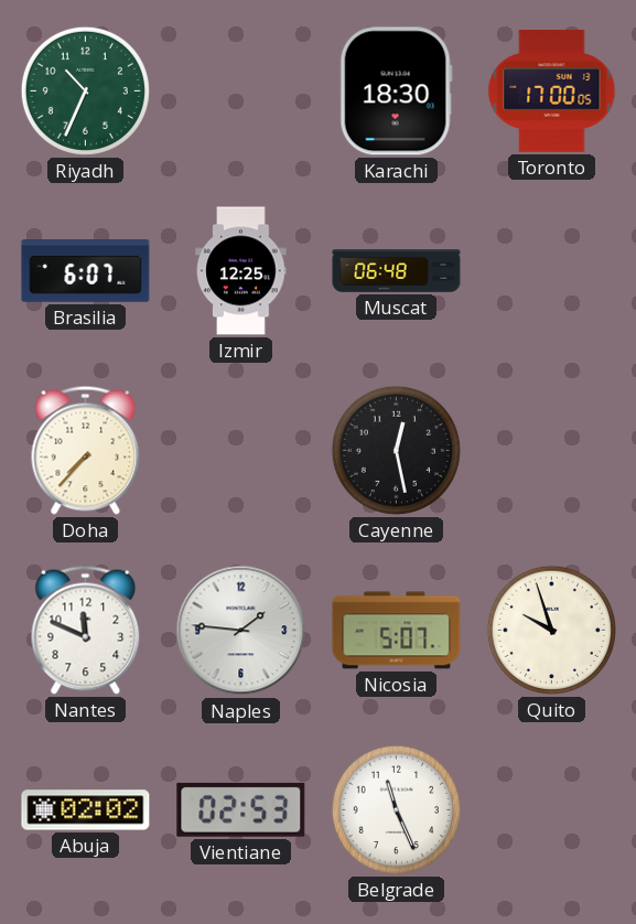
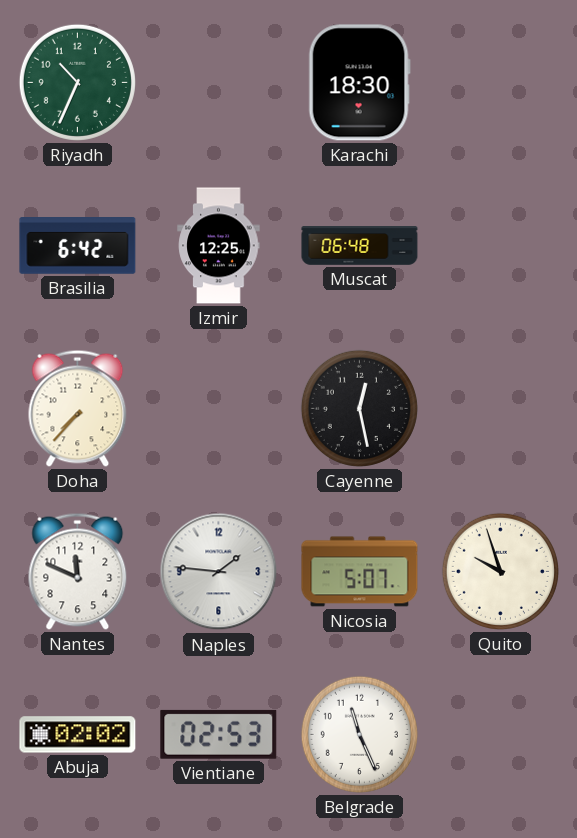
Toronto: 17:00 -> none (552, 90)
Brasilia: 6:07 -> 6:42 (78, 246)
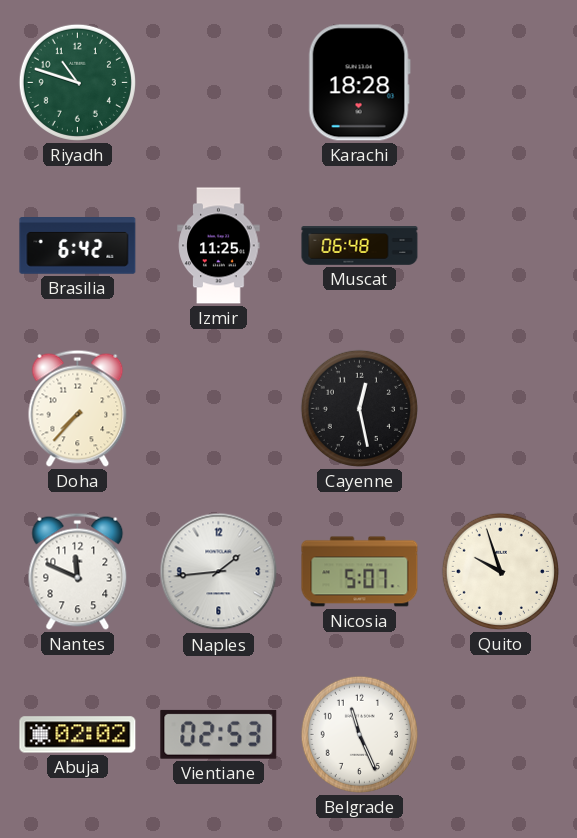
Riyadh: 10:34 -> 10:48 (77, 82)
Karachi: 18:30 -> 18:28 (359, 83)
Izmir: 12:25 -> 11:25 (219, 246)
Naples: 1:46 -> 1:44 (219, 572)
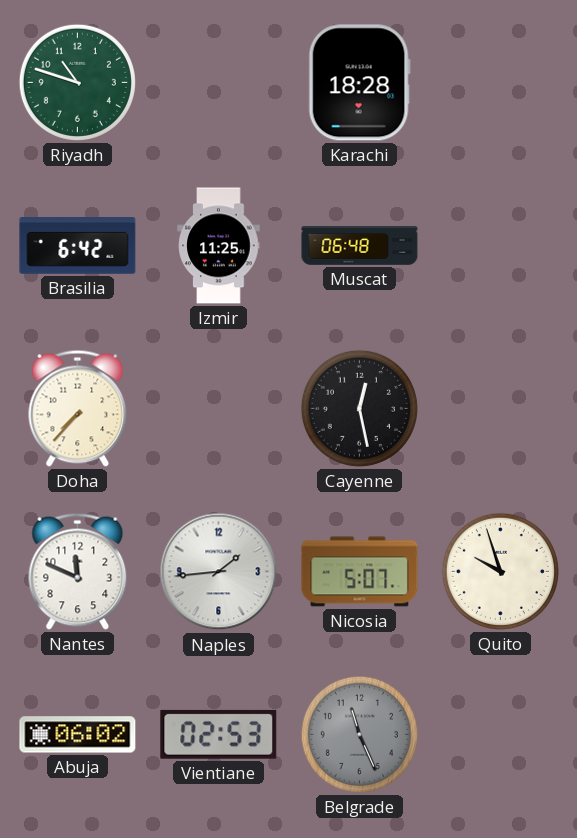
Abuja: 02:02 -> 06:02 (78, 735)
Belgrade dial: white -> grey (359, 734)
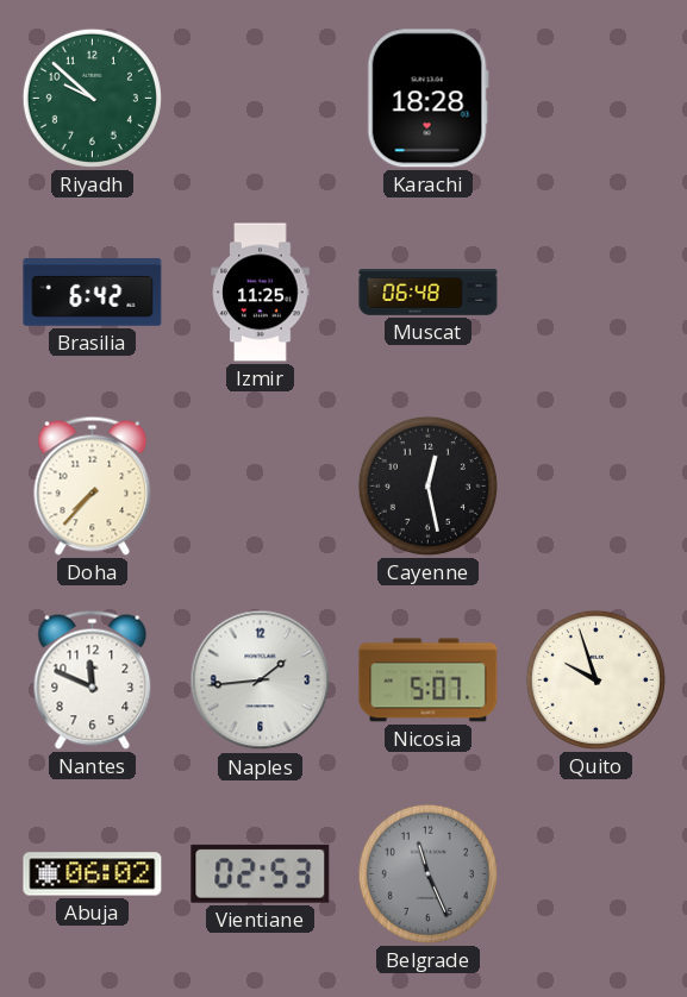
Riyadh: 10:48 -> 9:52 (92, 98)
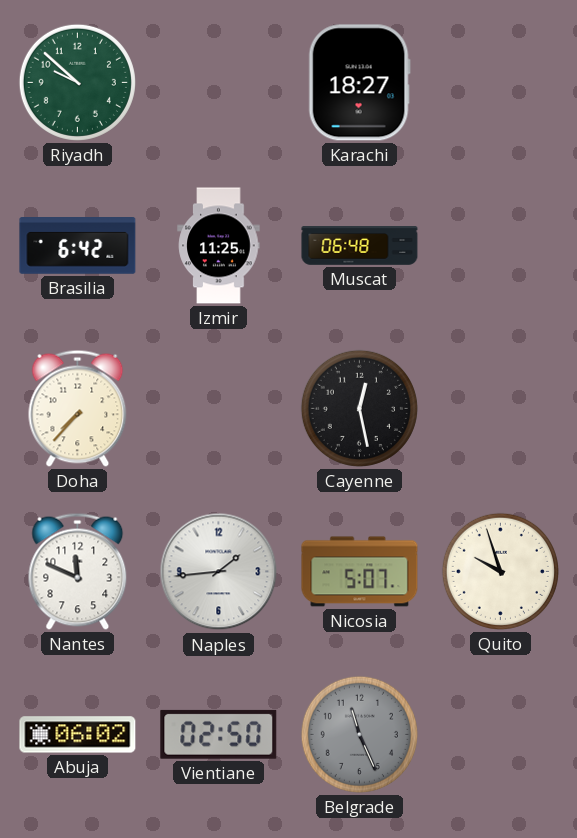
Karachi: 18:28 -> 18:27 (359, 83)
Vientiane: 02:53 -> 02:50 (219, 734)
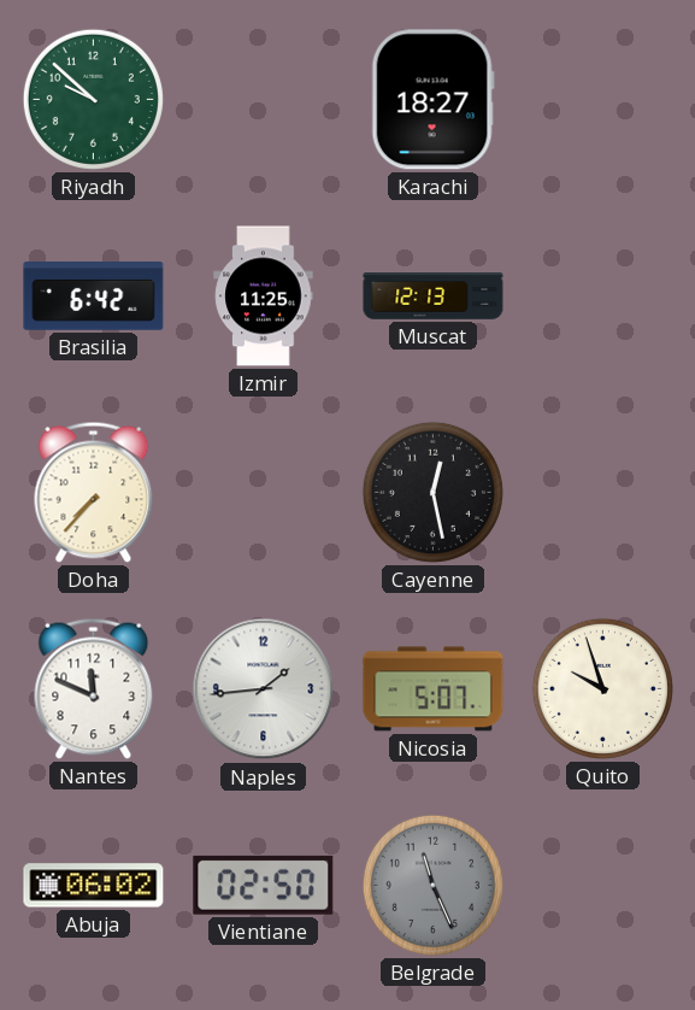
Muscat: 06:48 -> 12:13 (434, 296)
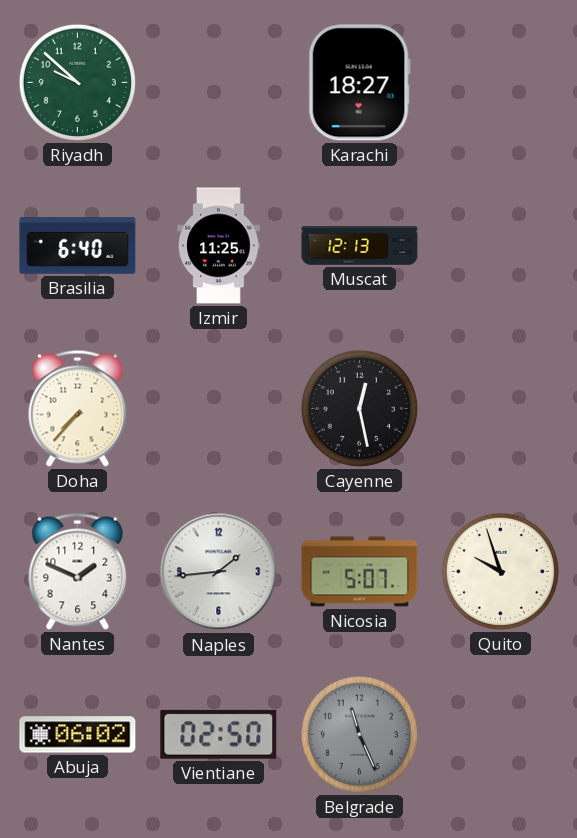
Brasilia: 6:42 -> 6:40 (78, 246)
Nantes: 11:49 -> 1:49 (78, 571)
